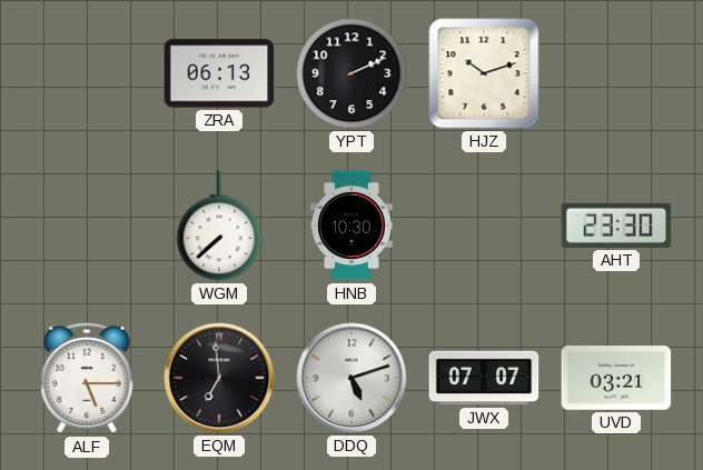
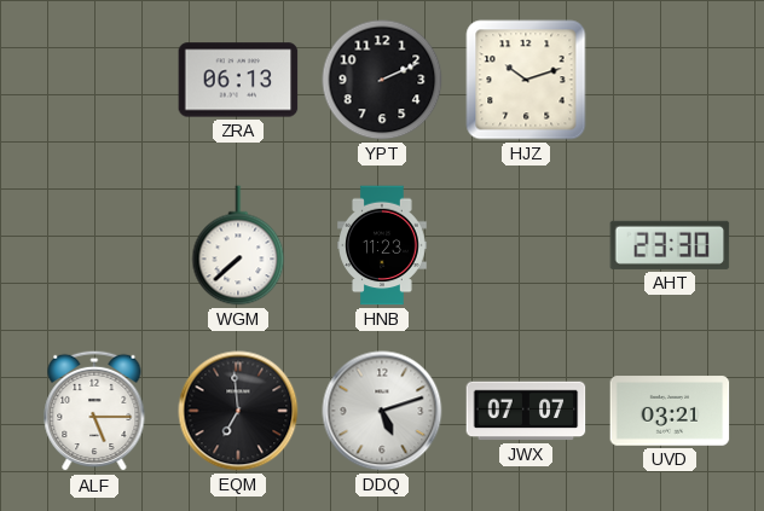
HNB: 10:30 -> 11:23 (383, 245)
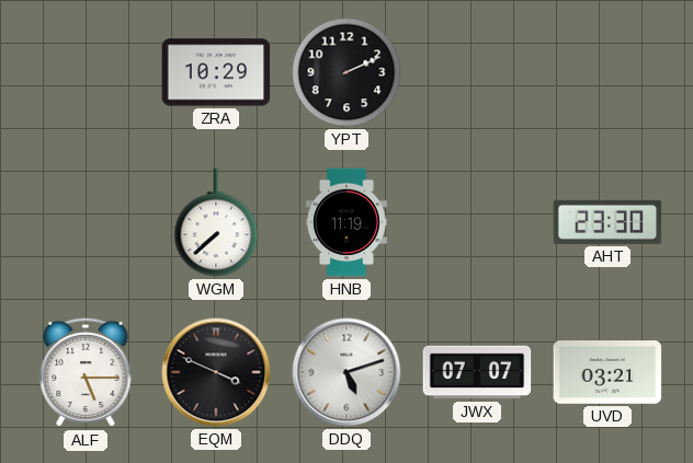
ZRA: 06:13 -> 10:29 (216, 72)
HJZ: 10:12 -> none (526, 80)
HNB: 11:23 -> 11:19 (348, 222)
EQM: 6:59 -> 3:49 (216, 372)
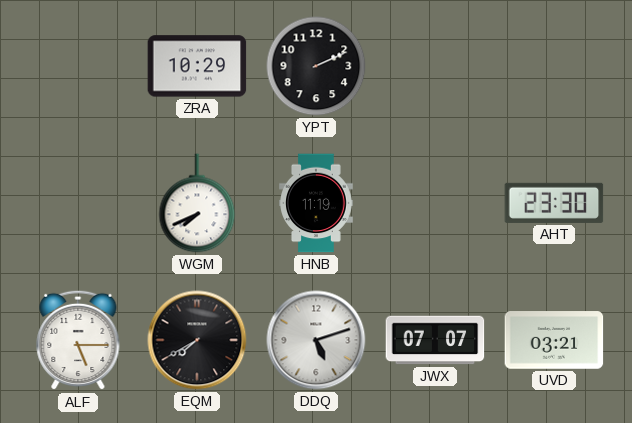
WGM: 7:38 -> 7:41 (197, 203)
EQM: 3:49 -> 7:40 (197, 340)
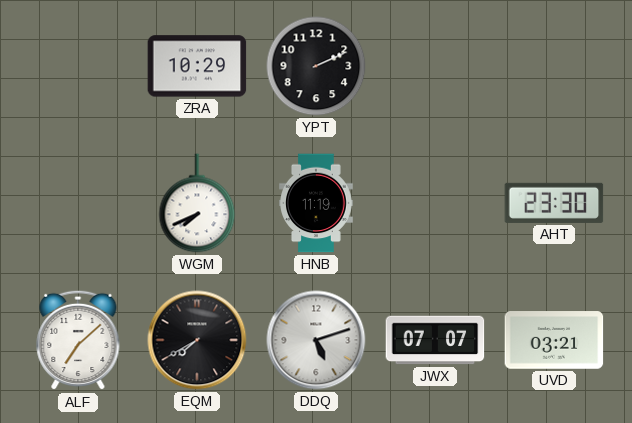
ALF: 5:15 -> 7:08 (78, 340)
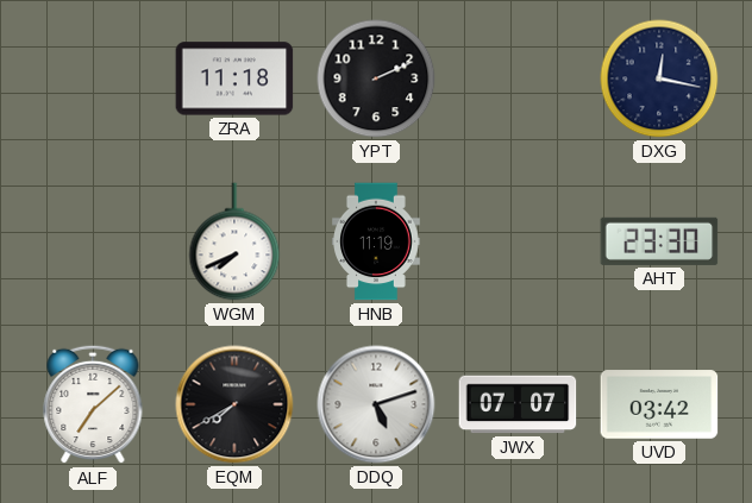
ZRA: 10:29 -> 11:18 (234, 78)
DXG: none -> 12:17 (659, 78)
UVD: 03:21 -> 03:42 (659, 404)
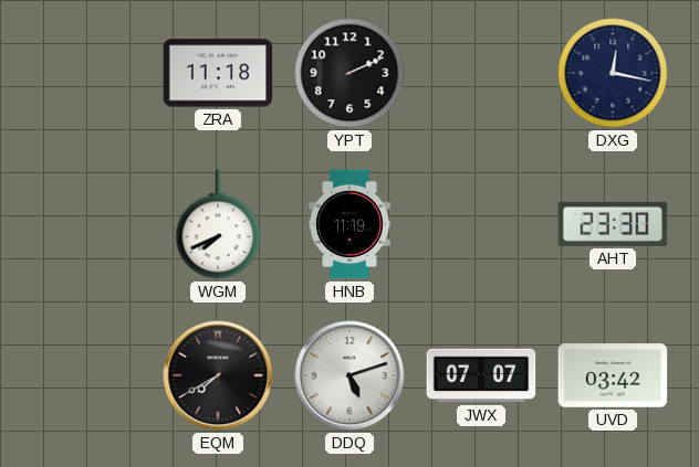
ALF: 7:08 -> none (93, 404)
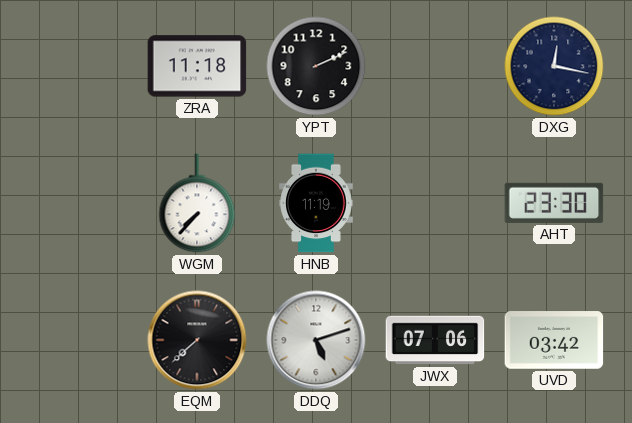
WGM: 7:41 -> 7:37 (197, 203)
EQM: 7:40 -> 7:38 (197, 340)
JWX: 07:07 -> 07:06 (435, 340)
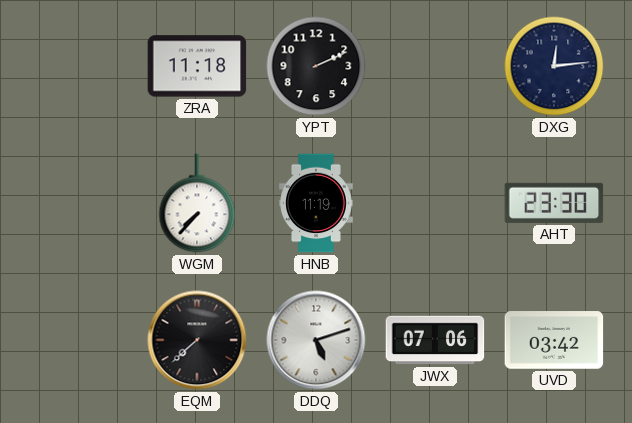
DXG: 12:17 -> 12:14 (554, 66)
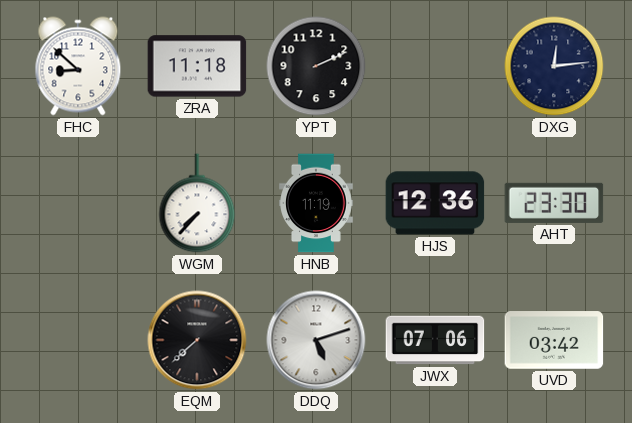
FHC: none -> 8:52 (78, 66)
HJS: none -> 12:36 (435, 203)
